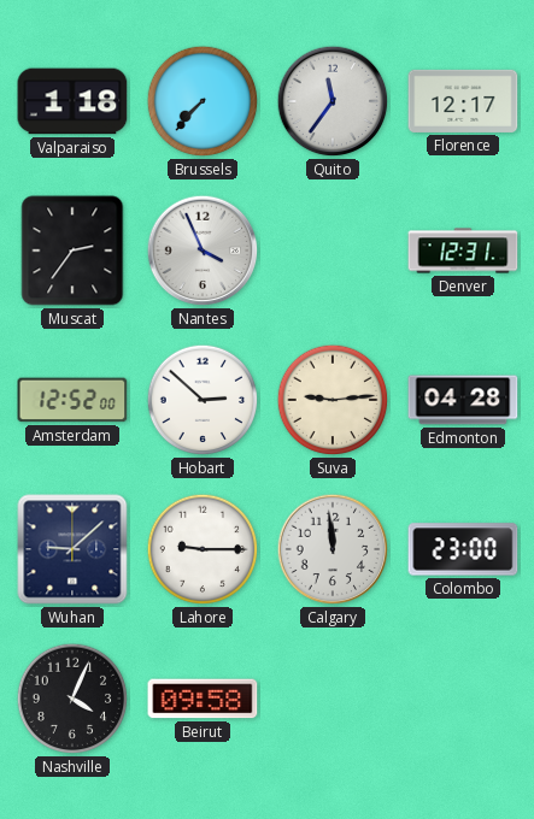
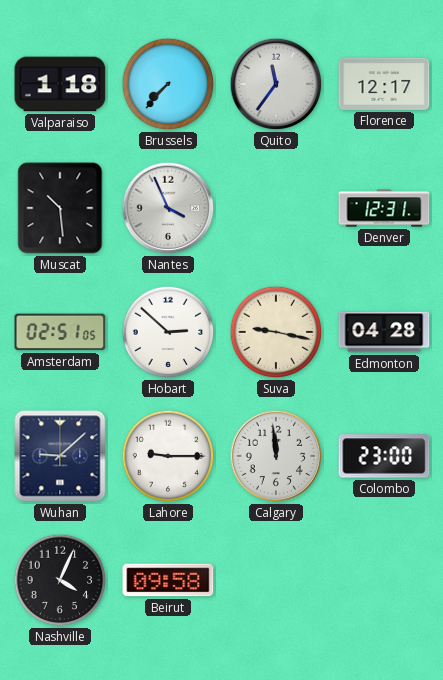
Muscat: 2:36 -> 10:29 (60, 208)
Amsterdam: 12:52 -> 02:51 (60, 332)
Suva: 9:14 -> 9:17 (276, 332)
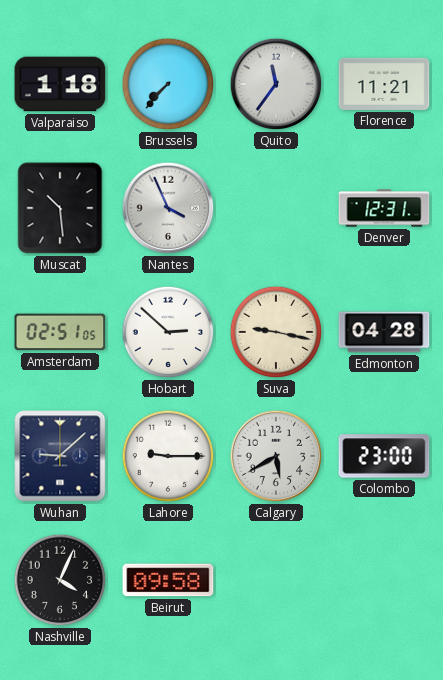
Florence: 12:17 -> 11:21 (384, 84)
Calgary: 11:59 -> 5:40 (276, 456)
